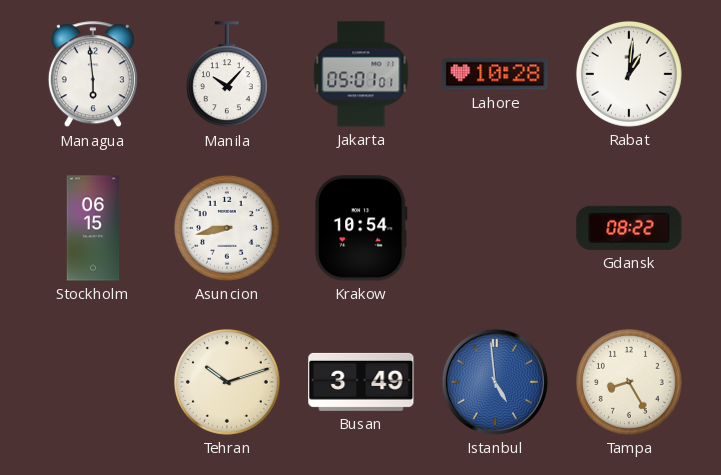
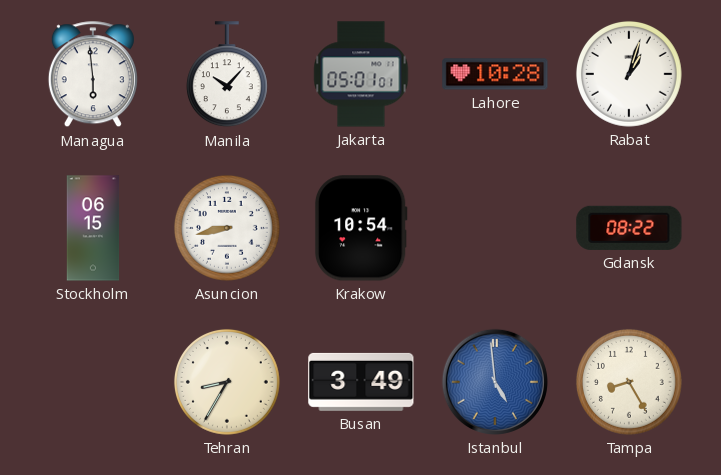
Rabat: 1:01 -> 1:03 (629, 74)
Tehran: 10:12 -> 8:35 (227, 382)
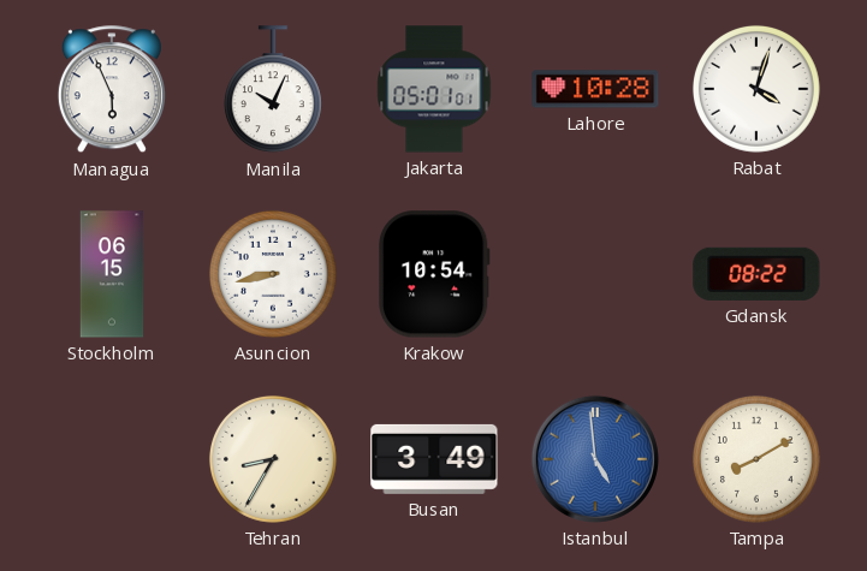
Managua: 5:59 -> 5:56 (112, 90)
Manila: 10:07 -> 10:04 (273, 90)
Rabat: 1:03 -> 4:03 (756, 89)
Tampa: 8:25 -> 8:10 (756, 459)
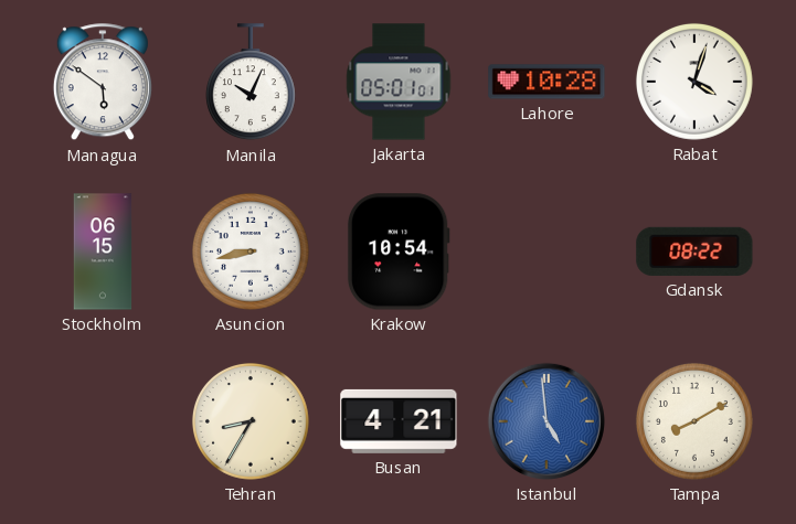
Managua: 5:56 -> 5:51 (103, 83)
Busan: 3:49 -> 4:21 (399, 421)
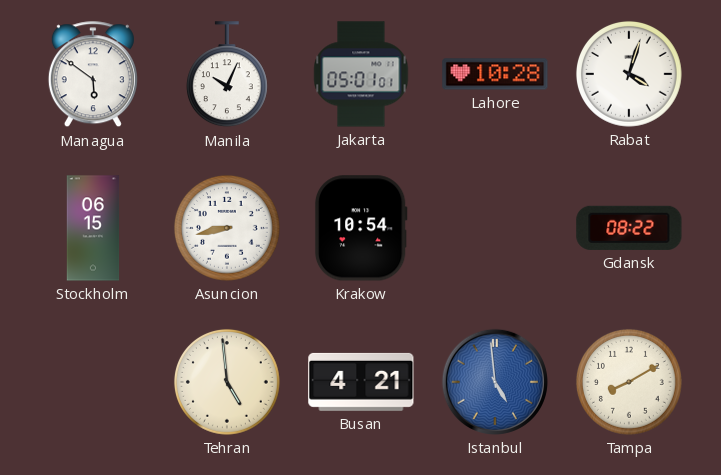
Tehran: 8:35 -> 4:59 (227, 382)
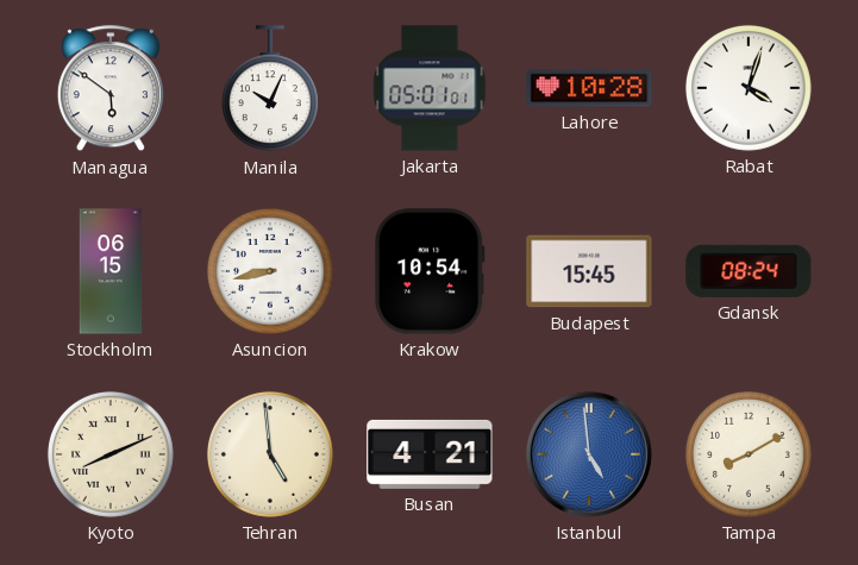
Budapest: none -> 15:45 (589, 271)
Gdansk: 08:22 -> 08:24 (749, 271)
Kyoto: none -> 8:11 (111, 454)
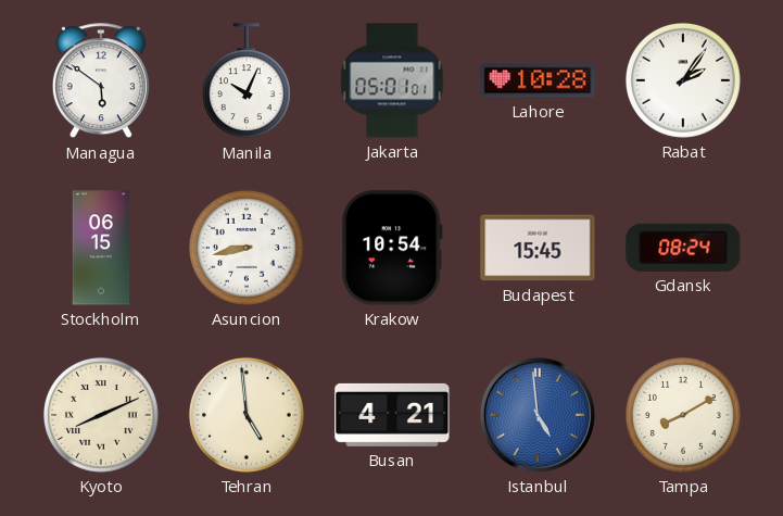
Rabat: 4:03 -> 2:06 (683, 80)
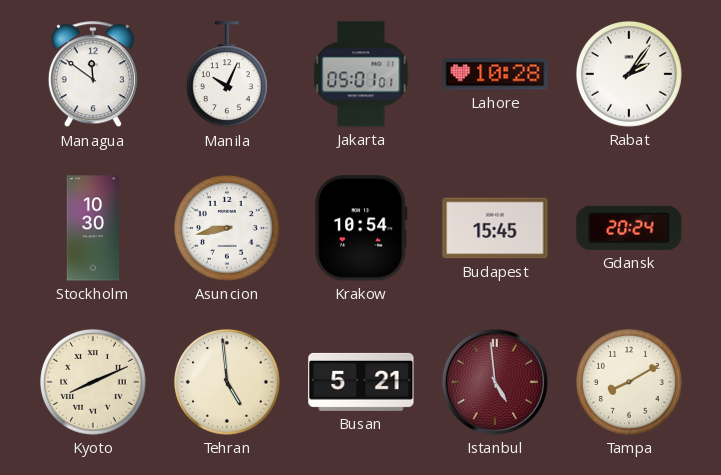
Managua: 5:51 -> 11:51 (93, 75)
Stockholm: 06:15 -> 10:30 (93, 228)
Gdansk: 08:24 -> 20:24 (629, 228)
Busan: 4:21 -> 5:21 (361, 382)
Istanbul dial: blue -> burgundy (495, 382)
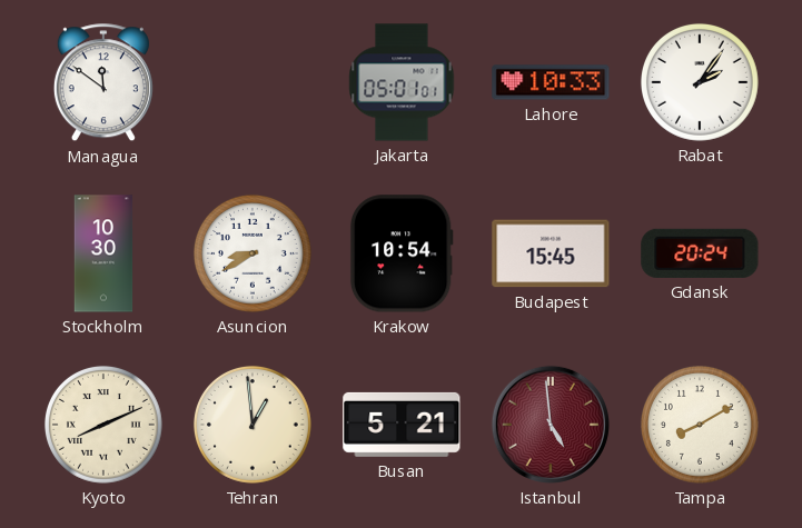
Manila: 10:04 -> none (227, 75)
Lahore: 10:28 -> 10:33 (551, 82)
Asuncion: 8:43 -> 8:40 (253, 253)
Tehran: 4:59 -> 12:59 (253, 425)
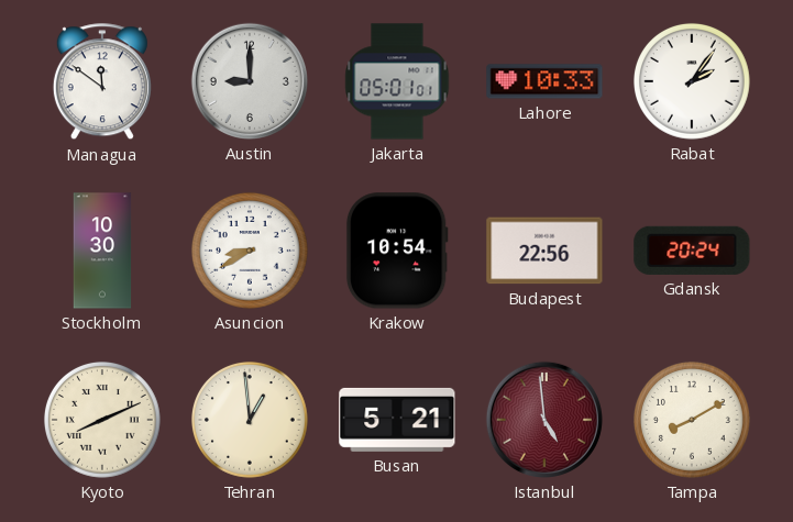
Austin: none -> 9:00 (250, 81)
Budapest: 15:45 -> 22:56 (544, 251)
